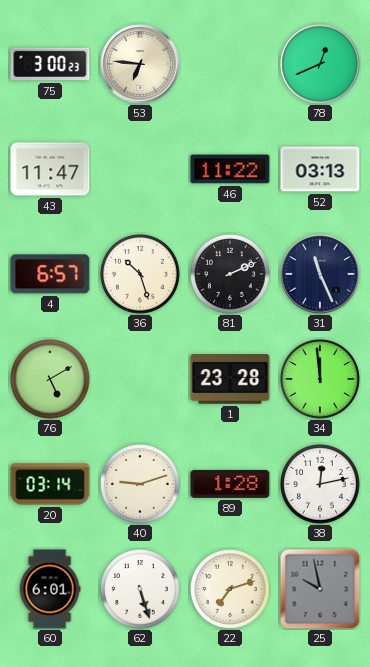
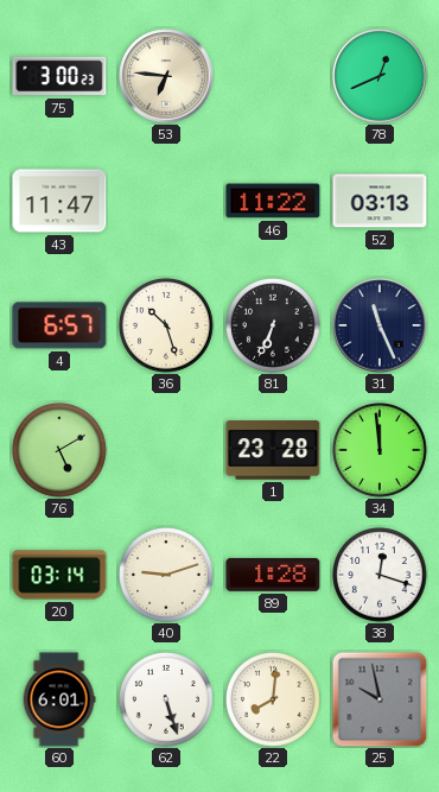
81: 2:11 -> 6:34 (274, 327)
38: 12:13 -> 12:18 (381, 576)
22: 7:12 -> 8:01 (274, 701)
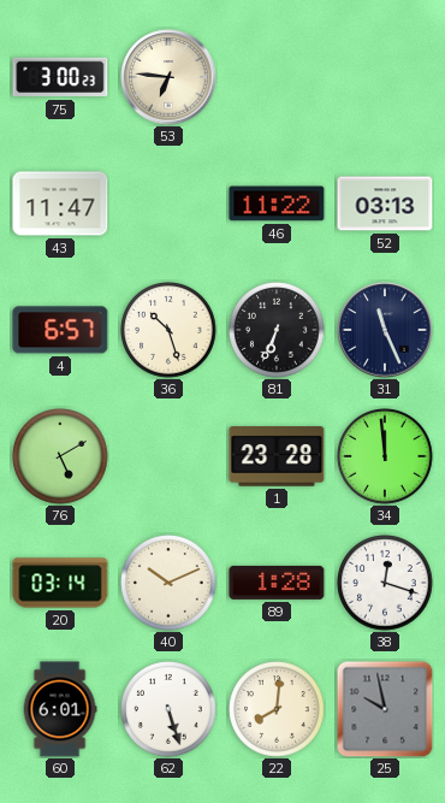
78: 12:41 -> none (380, 76)
40: 9:12 -> 10:11 (170, 584)
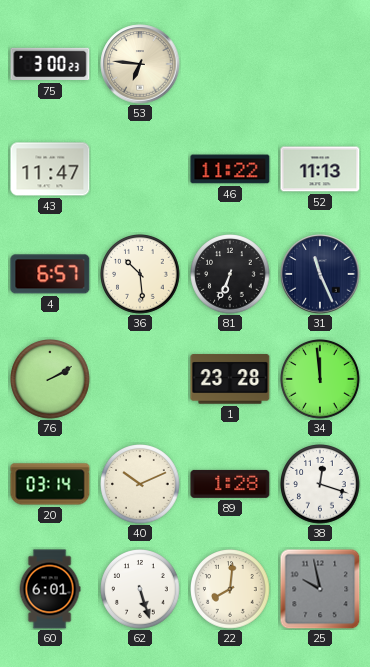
52: 03:13 -> 11:13 (320, 169)
36: 10:27 -> 10:29 (141, 275)
76: 5:10 -> 2:10 (51, 380)
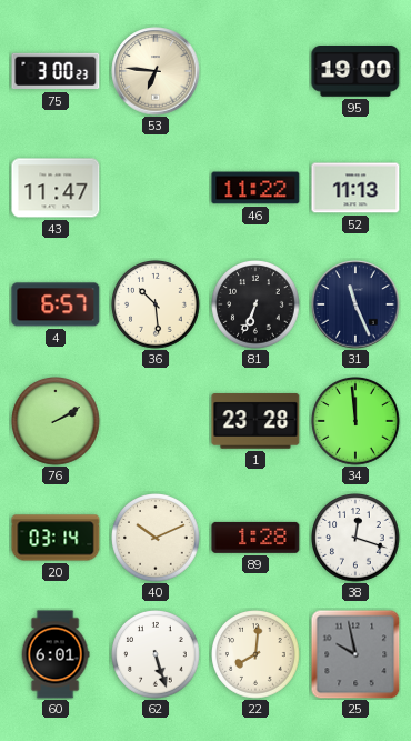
95: none -> 19:00 (355, 72)
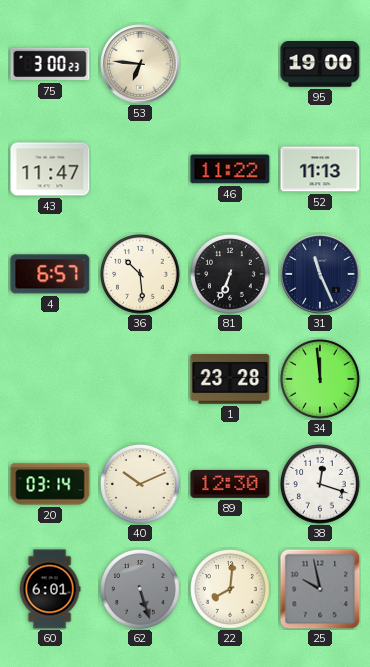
76: 2:10 -> none (57, 422)
89: 1:28 -> 12:30 (230, 484)
62 dial: white -> grey (141, 590)
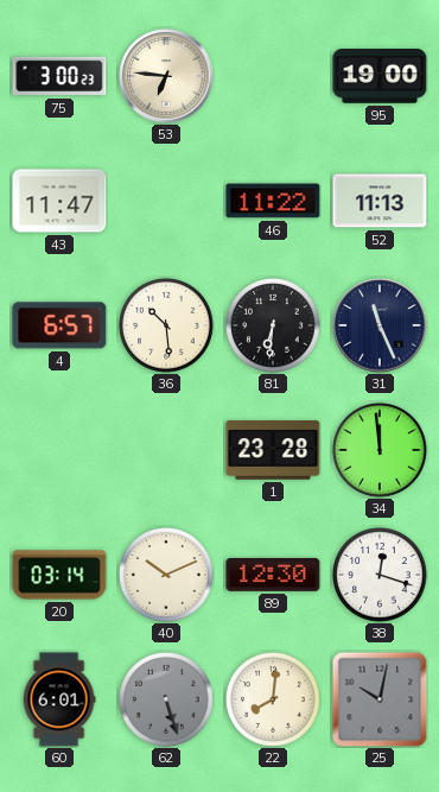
81: 6:34 -> 6:31 (274, 327)
25: 9:58 -> 10:02 (380, 699)
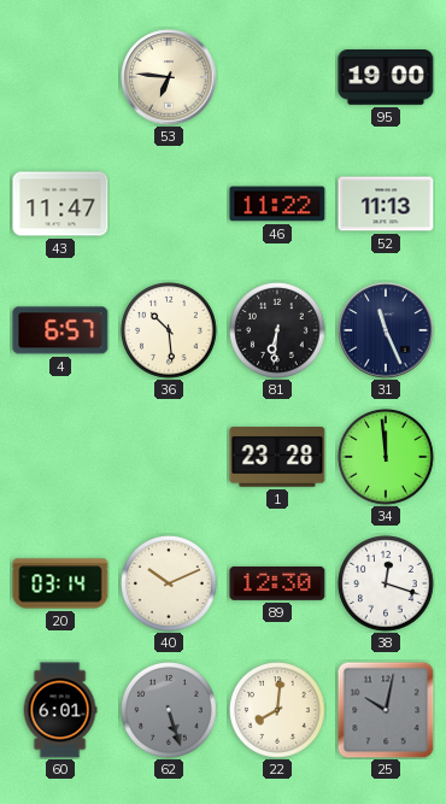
75: 3:00 -> none (59, 76)
